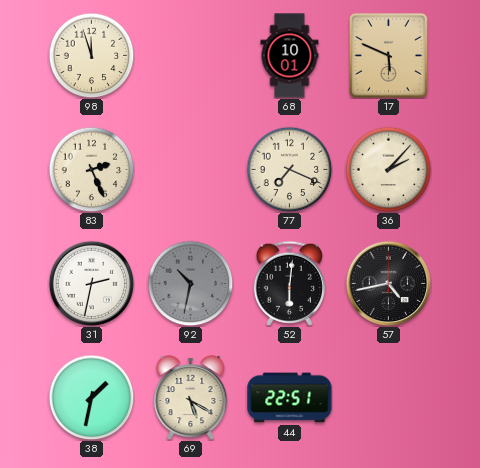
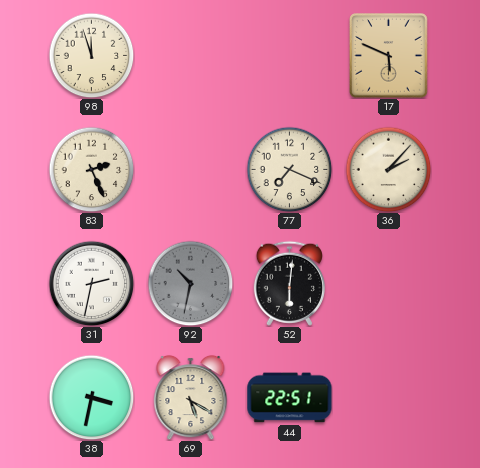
68: 10:01 -> none (290, 56)
57: 4:43 -> none (388, 283)
38: 1:32 -> 3:32 (91, 397)
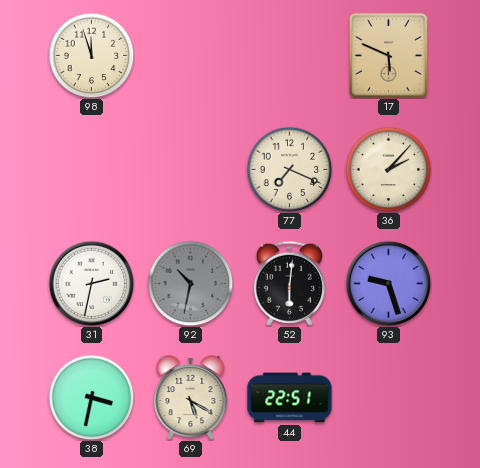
83: 2:26 -> none (91, 169)
93: none -> 9:27 (388, 283)
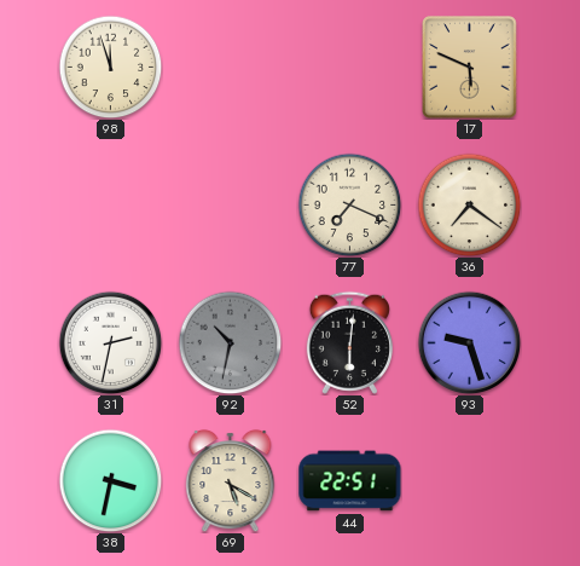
36: 2:07 -> 7:21 (469, 204)
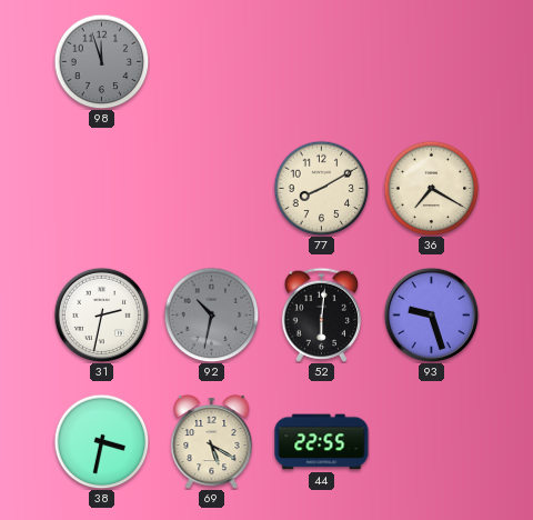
98 dial: cream -> grey (101, 61)
17: 5:49 -> none (470, 68)
77: 7:19 -> 8:10 (321, 188)
36: 7:21 -> 7:20 (431, 188)
44: 22:51 -> 22:55 (322, 442)
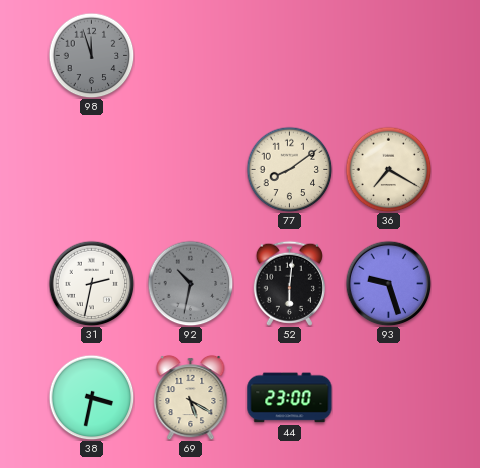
77: 8:10 -> 8:09 (289, 169)
44: 22:55 -> 23:00 (290, 398)
